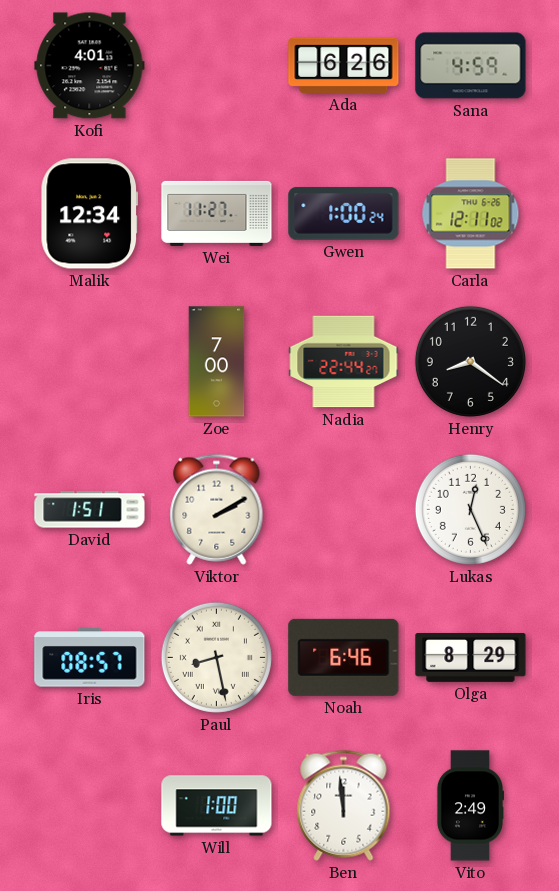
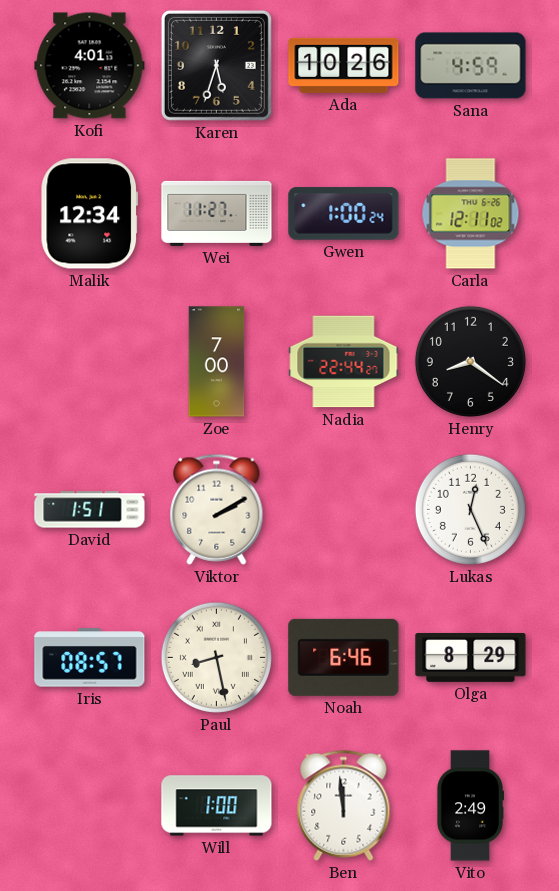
Karen: none -> 5:33 (216, 65)
Ada: 6:26 -> 10:26 (344, 65)
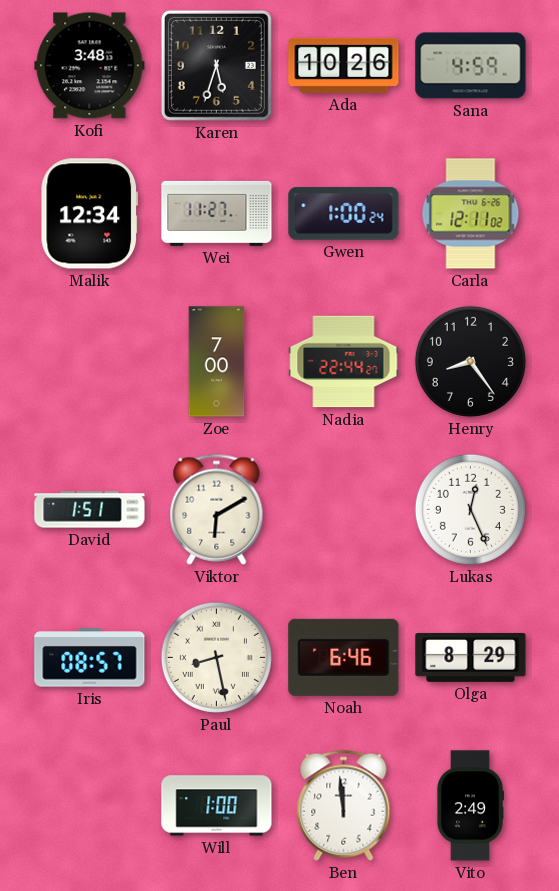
Kofi: 4:01 -> 3:48 (90, 66)
Henry: 8:21 -> 8:24 (470, 361)
Viktor: 2:10 -> 6:10 (217, 509)
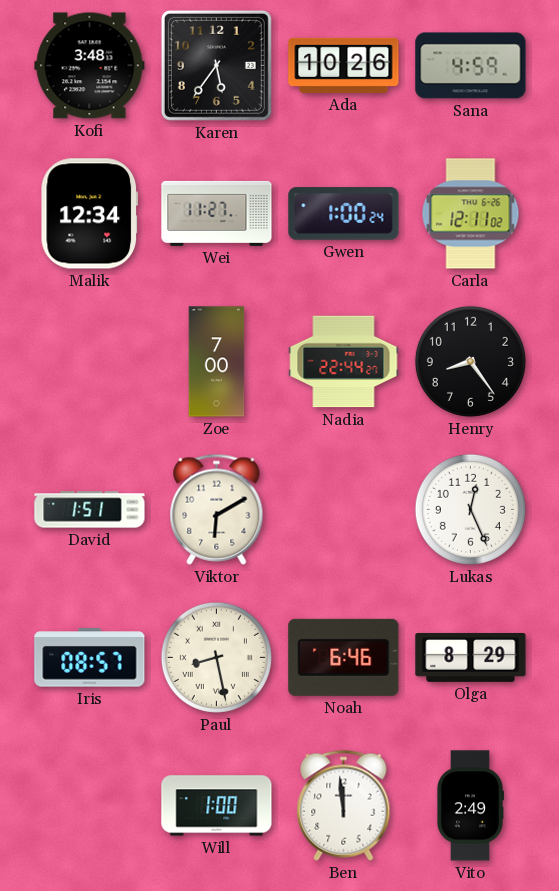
Karen: 5:33 -> 5:36 (216, 65)
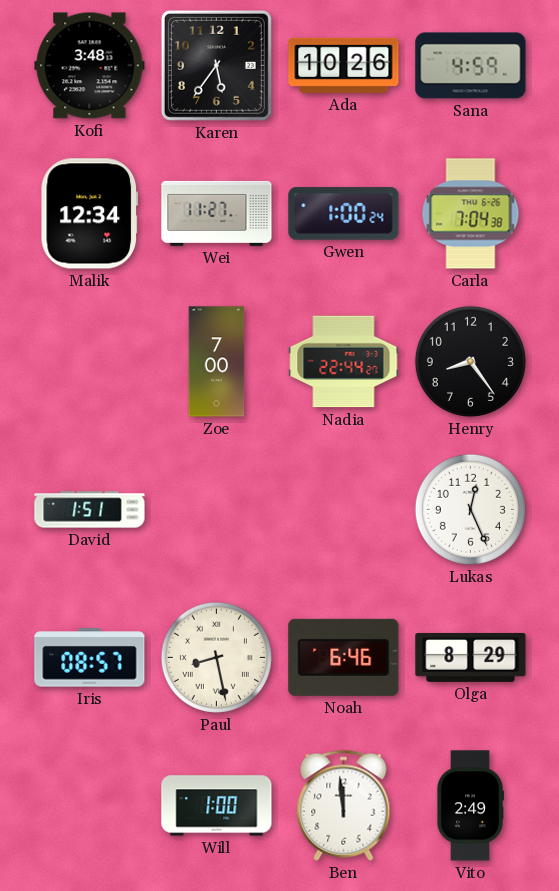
Carla: 12:11 -> 7:04 (471, 214)
Viktor: 6:10 -> none (217, 509)
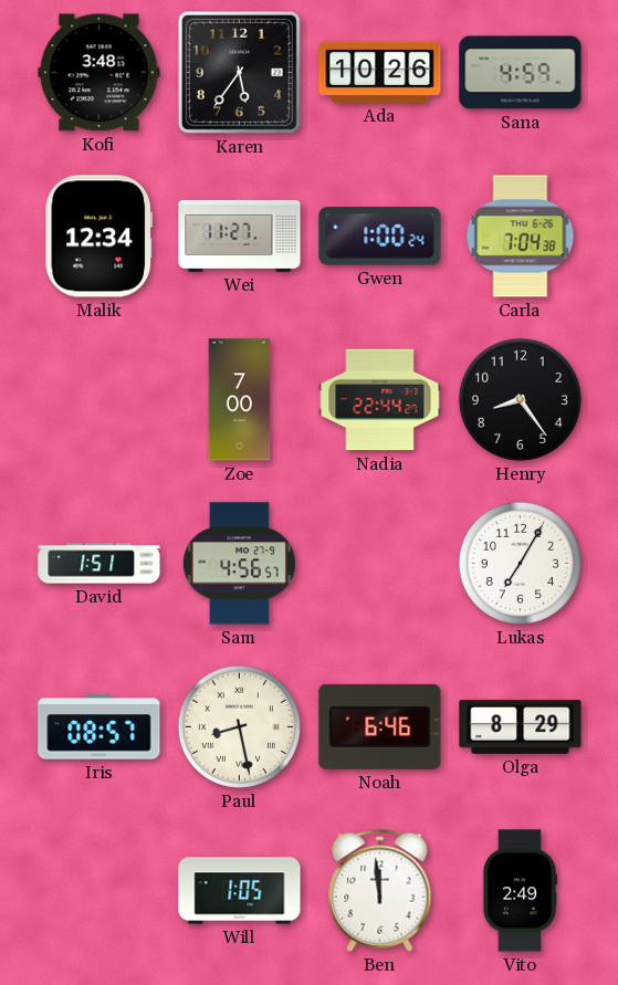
Sam: none -> 4:56 (239, 564)
Lukas: 12:26 -> 7:05 (520, 563)
Will: 1:00 -> 1:05 (240, 891)
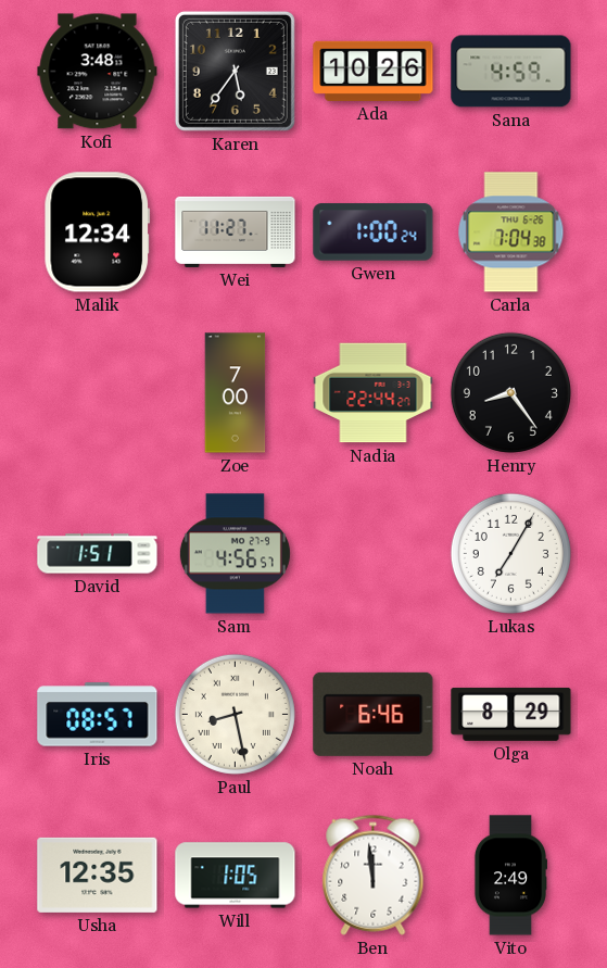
Usha: none -> 12:35 (98, 875)
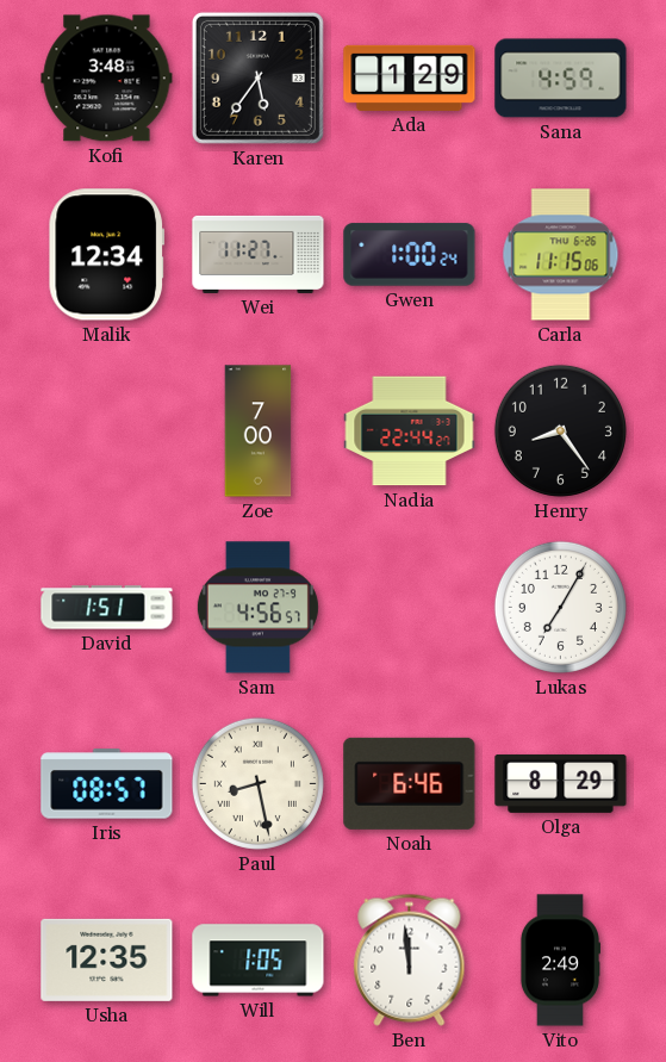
Ada: 10:26 -> 1:29 (410, 77)
Carla: 7:04 -> 11:15 (561, 255)
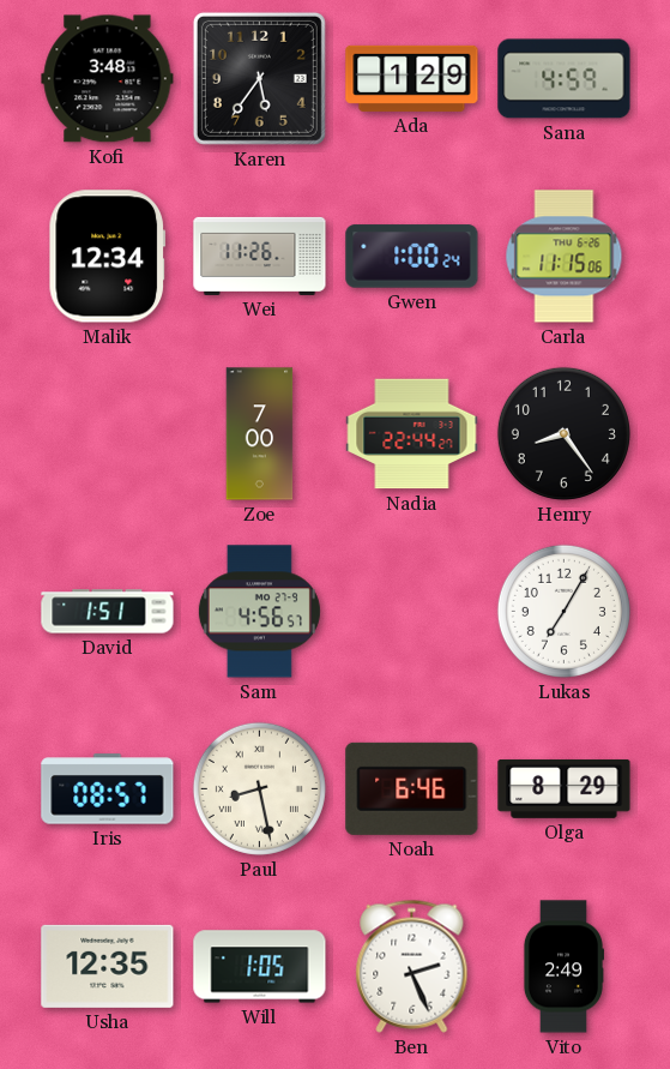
Wei: 11:27 -> 11:26 (260, 256)
Ben: 11:59 -> 2:26 (412, 966)
